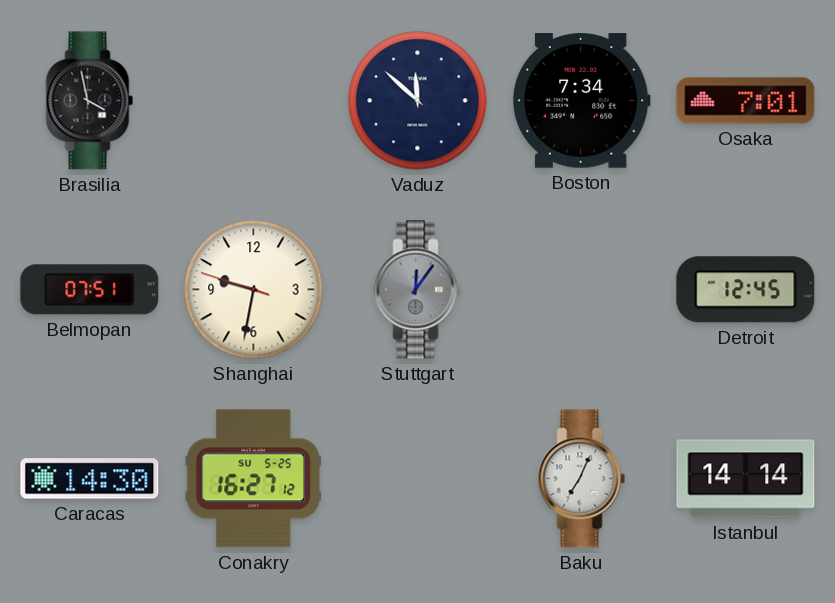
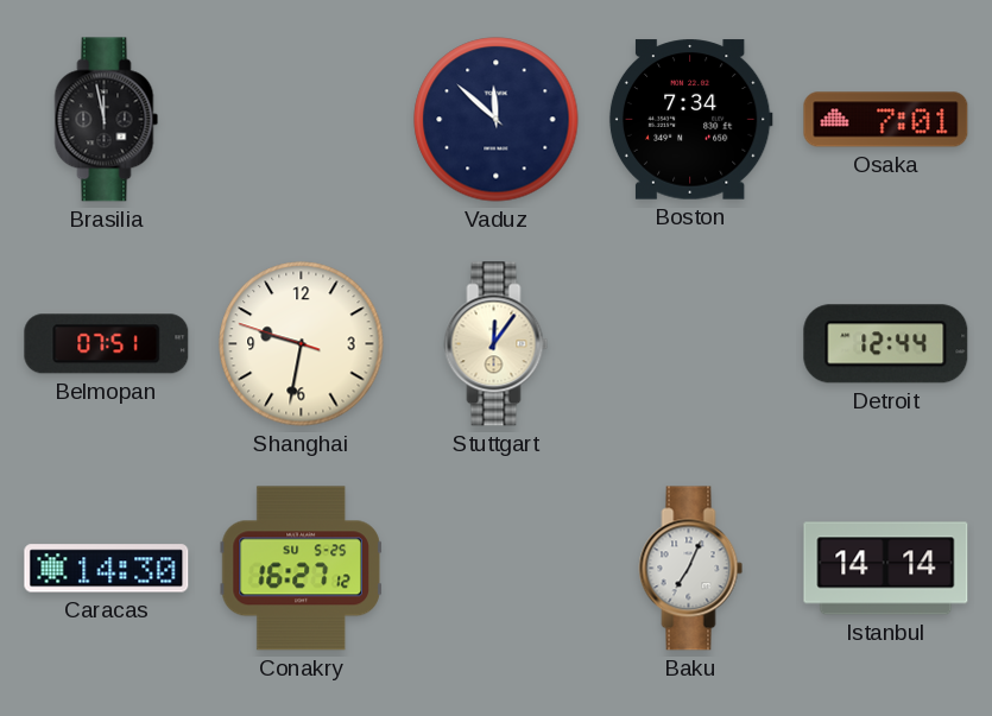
Brasilia: 3:58 -> 11:58 (107, 120)
Stuttgart dial: grey -> cream (497, 344)
Detroit: 12:45 -> 12:44 (886, 344)
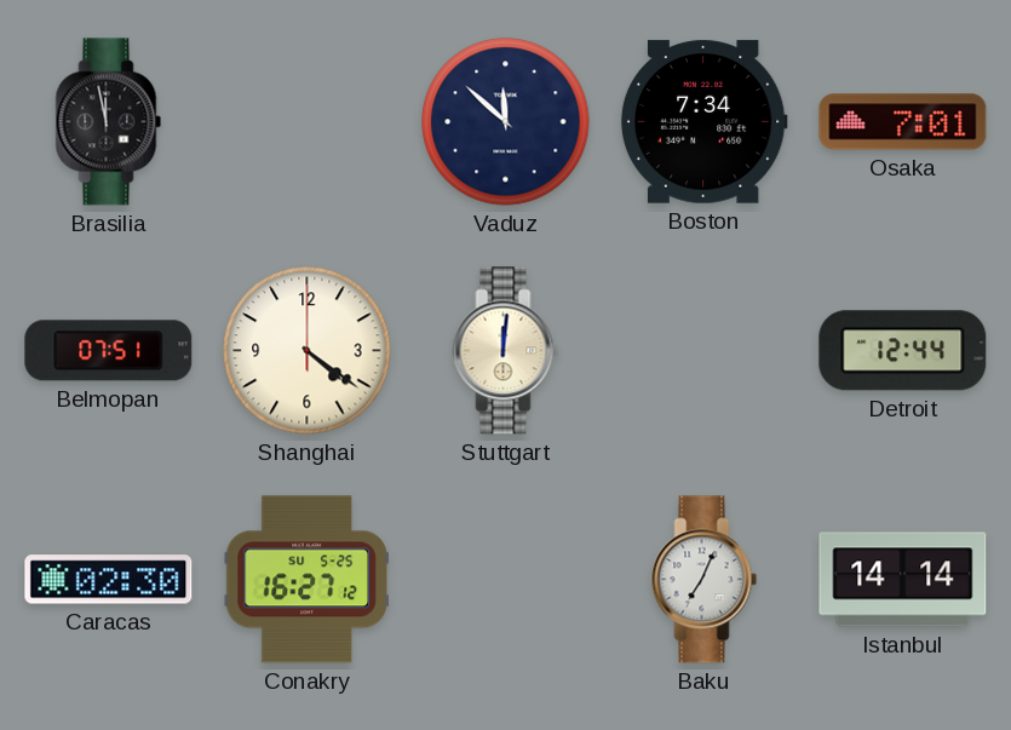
Shanghai: 9:31 -> 4:21 (308, 351)
Stuttgart: 12:06 -> 12:01 (506, 351)
Caracas: 14:30 -> 02:30 (109, 580)
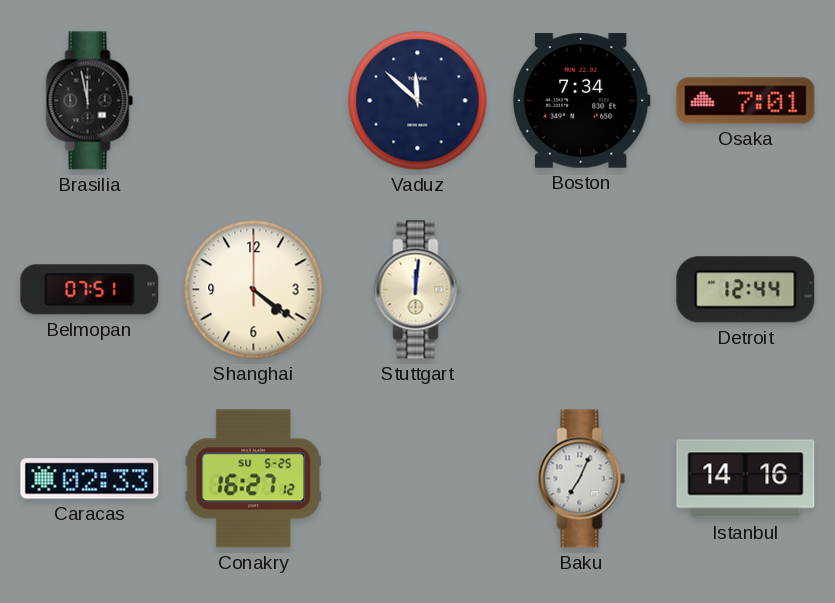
Caracas: 02:30 -> 02:33 (90, 479)
Istanbul: 14:14 -> 14:16 (746, 479)
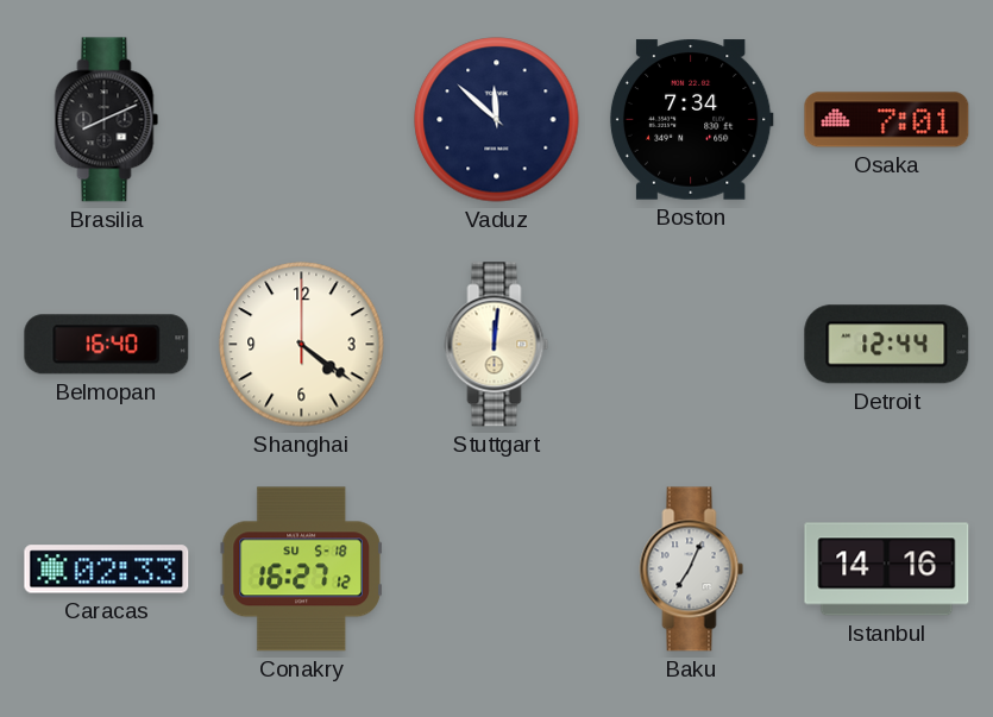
Brasilia: 11:58 -> 8:11 (107, 120)
Belmopan: 07:51 -> 16:40 (107, 345)
Conakry date: SU 5-25 -> SU 5-18 (301, 570)
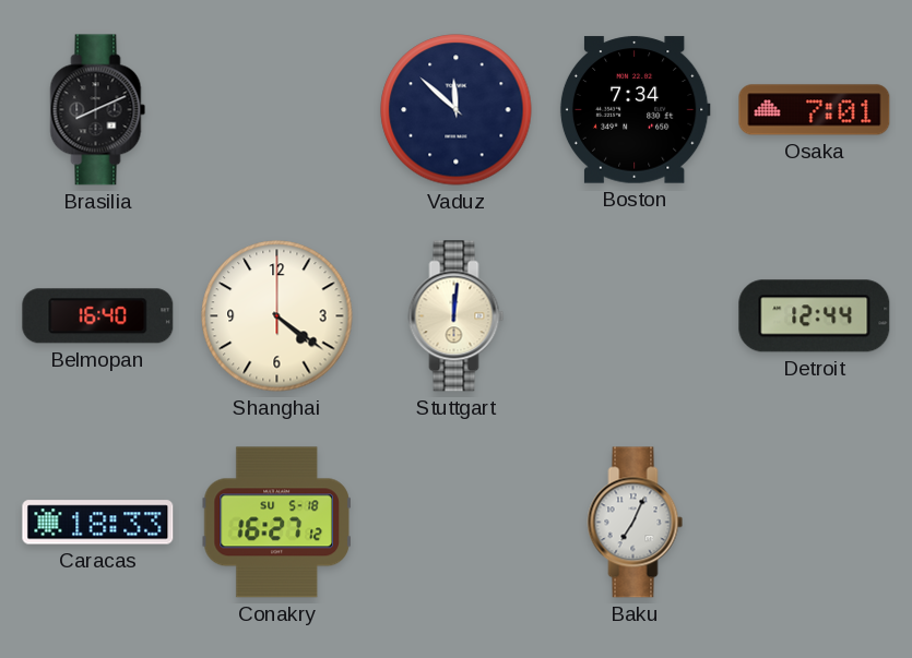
Caracas: 02:33 -> 18:33 (98, 523)
Istanbul: 14:16 -> none (887, 570)
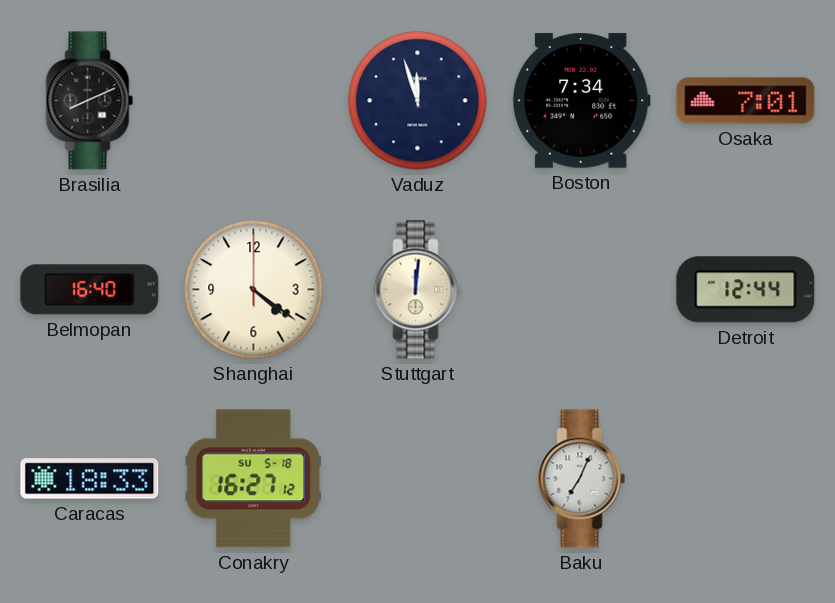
Vaduz: 11:52 -> 11:57 (418, 101)
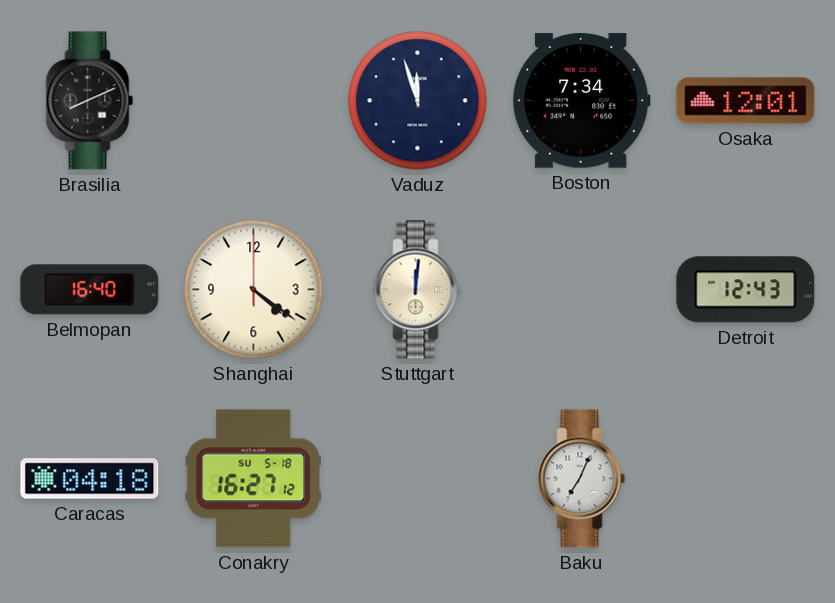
Osaka: 7:01 -> 12:01 (746, 101)
Detroit: 12:44 -> 12:43 (746, 290)
Caracas: 18:33 -> 04:18 (90, 479)
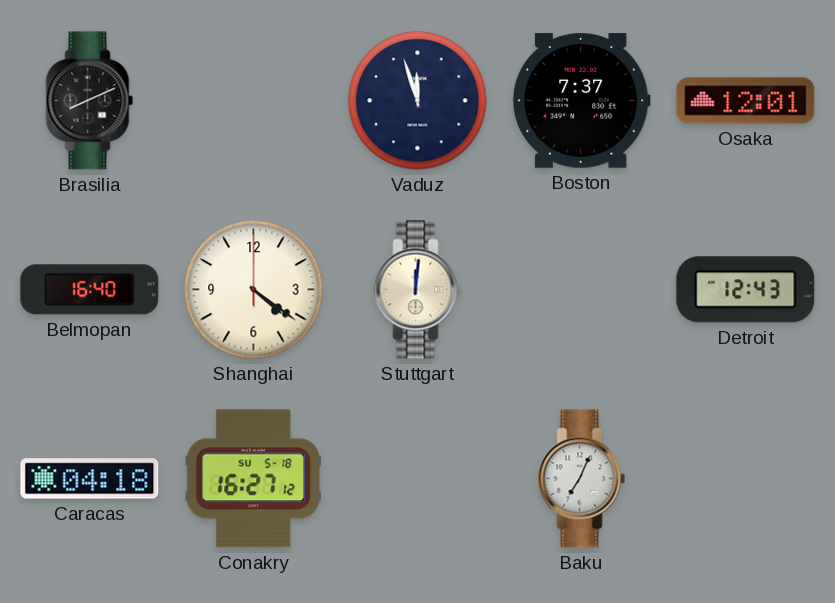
Boston: 7:34 -> 7:37 (581, 101)
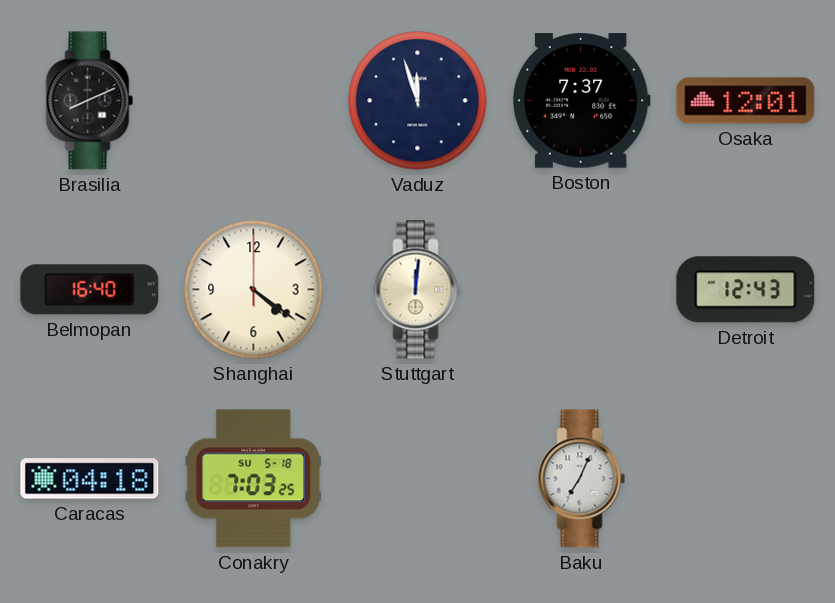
Conakry: 16:27 -> 7:03 (253, 479)
